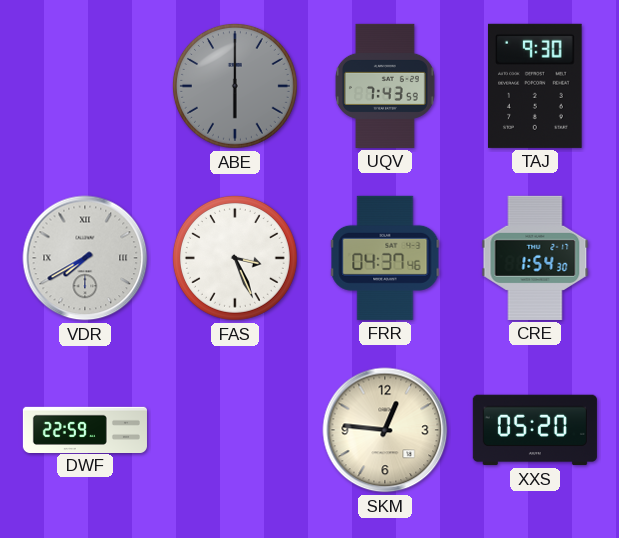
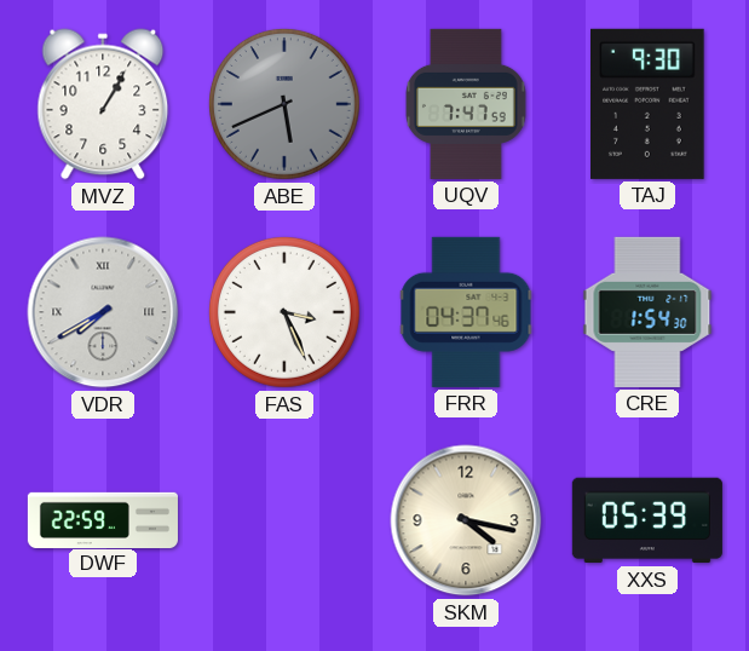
MVZ: none -> 1:05 (103, 104)
ABE: 6:00 -> 5:41 (284, 104)
UQV: 7:43 -> 7:47 (466, 104)
SKM: 12:46 -> 4:17 (466, 520)
XXS: 05:20 -> 05:39 (647, 520)
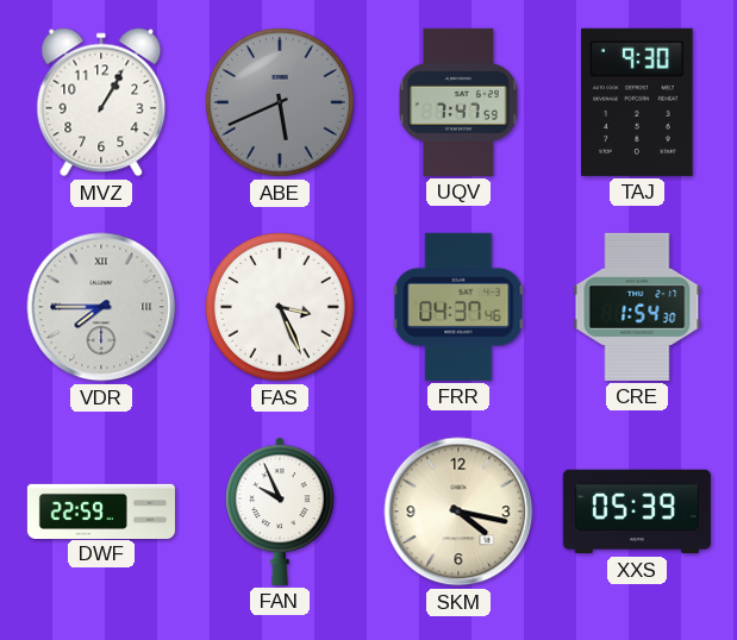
VDR: 7:40 -> 7:45 (101, 307)
FAN: none -> 9:56 (280, 512)
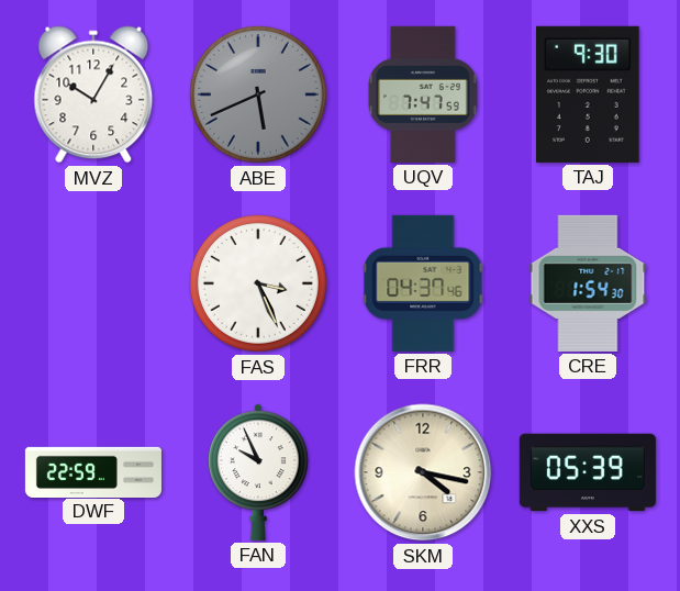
MVZ: 1:05 -> 10:05 (93, 94)
VDR: 7:45 -> none (101, 307)
